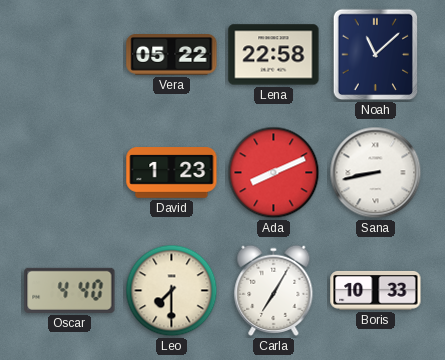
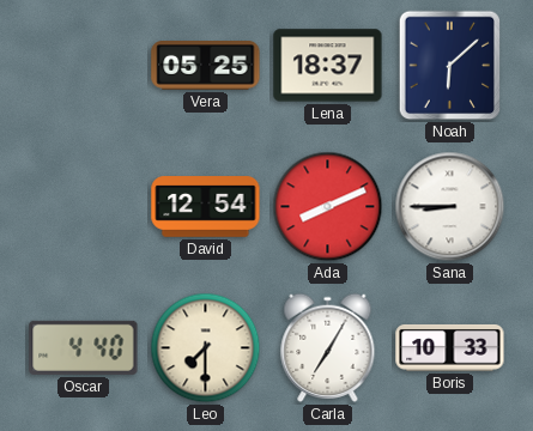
Vera: 05:22 -> 05:25 (206, 66)
Lena: 22:58 -> 18:37 (328, 66)
Noah: 11:08 -> 6:08 (450, 66)
David: 1:23 -> 12:54 (206, 207)
Sana: 8:43 -> 8:45 (450, 207)
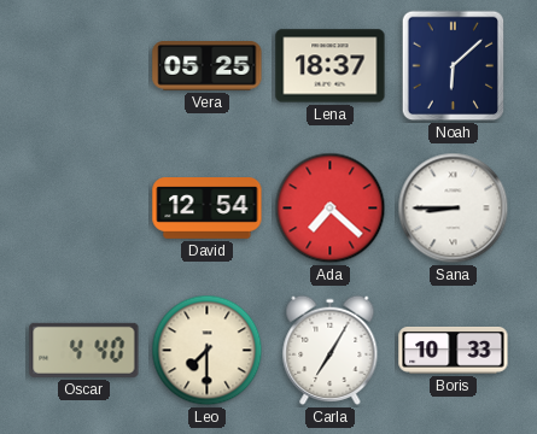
Ada: 8:11 -> 7:22 (331, 209)
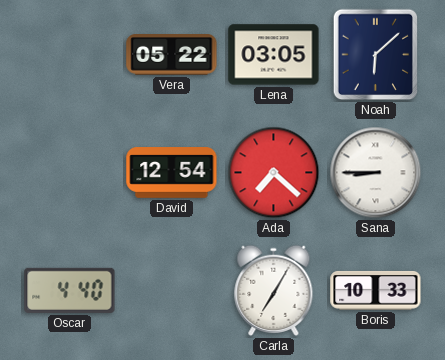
Vera: 05:25 -> 05:22 (172, 55)
Lena: 18:37 -> 03:05 (274, 55)
Leo: 7:30 -> none (208, 351)
